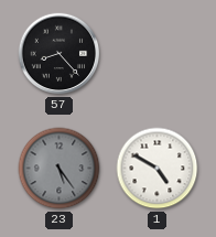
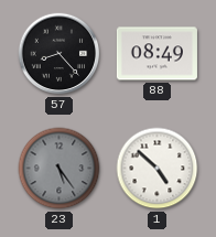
88: none -> 08:49 (156, 54)
1: 4:50 -> 4:52 (158, 169)
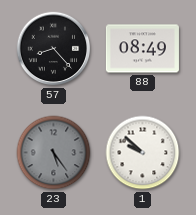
1: 4:52 -> 9:52 (143, 153)
